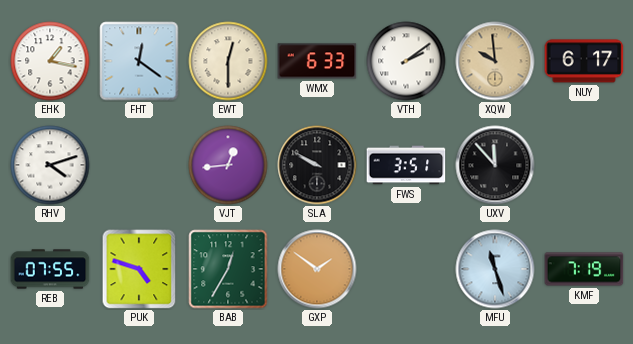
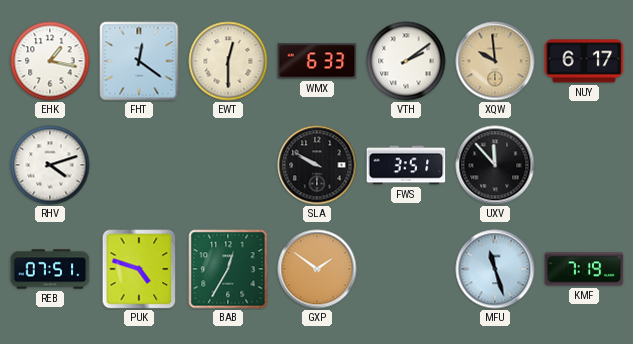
VJT: 12:44 -> none (228, 165)
REB: 07:55 -> 07:51 (50, 269)
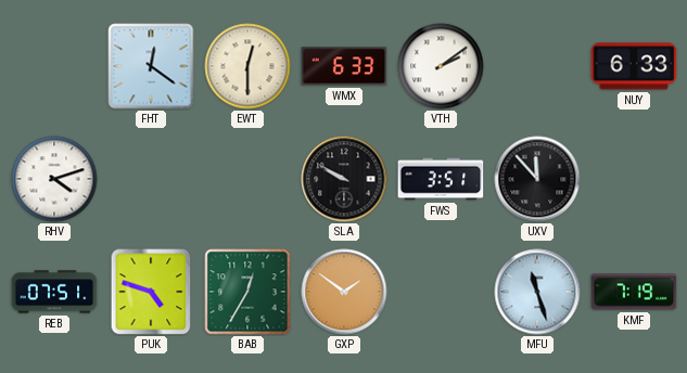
EHK: 1:17 -> none (50, 61)
XQW: 9:59 -> none (495, 61)
NUY: 6:17 -> 6:33 (634, 66)
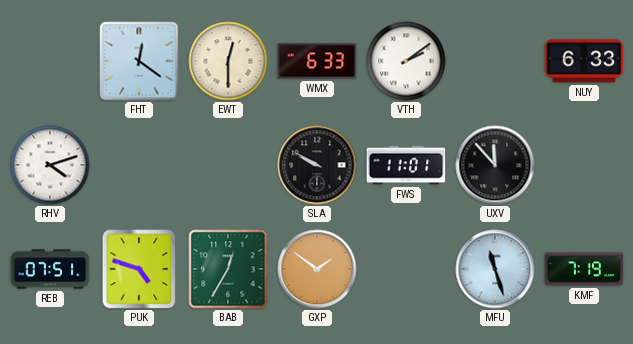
FWS: 3:51 -> 11:01 (406, 165)
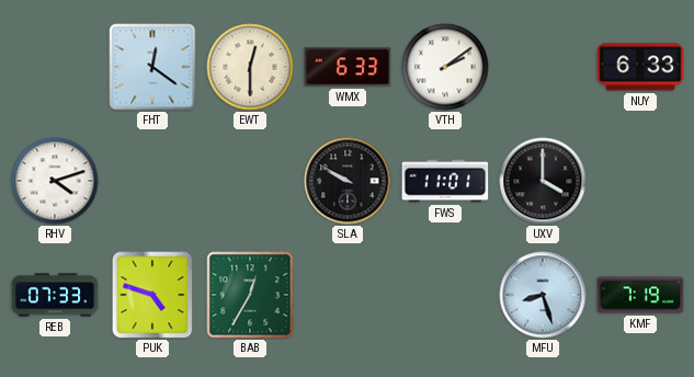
UXV: 11:53 -> 4:00 (543, 181)
REB: 07:51 -> 07:33 (55, 295)
GXP: 1:51 -> none (317, 269)
MFU: 11:27 -> 8:27 (543, 295)
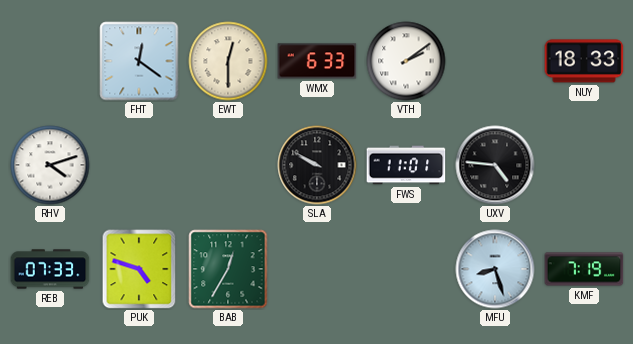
NUY: 6:33 -> 18:33 (584, 61)
UXV: 4:00 -> 4:46 (495, 165)
